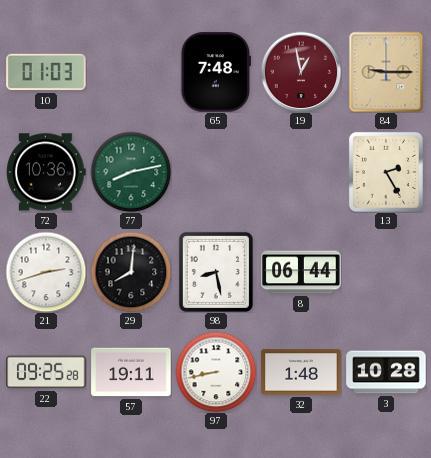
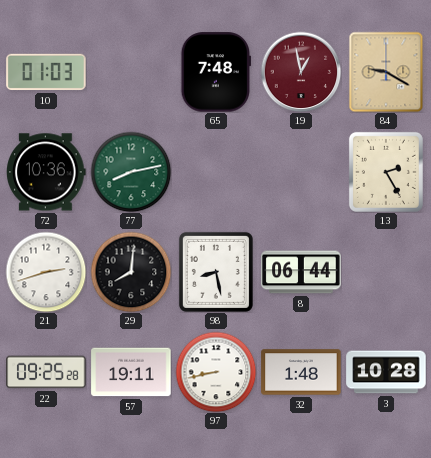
84: 9:15 -> 9:20 (386, 72)
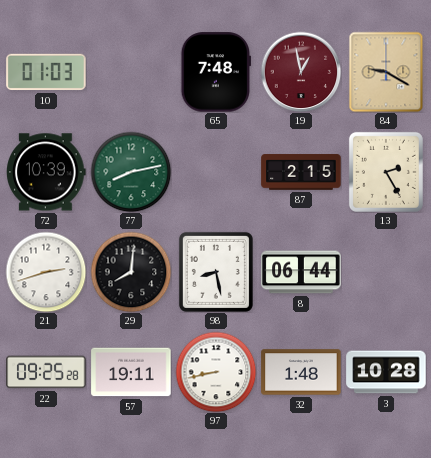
72: 10:36 -> 10:39 (47, 172)
87: none -> 2:15 (301, 172)
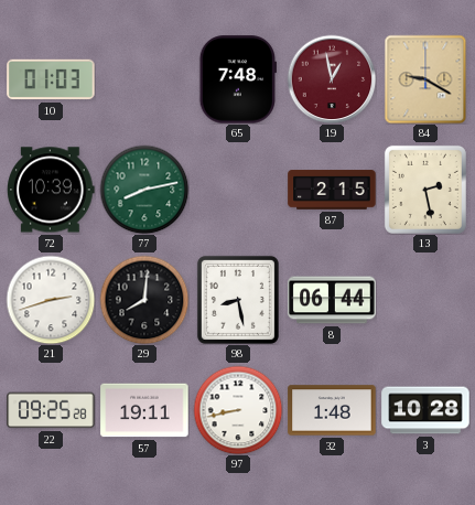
13: 2:25 -> 2:28 (425, 190)
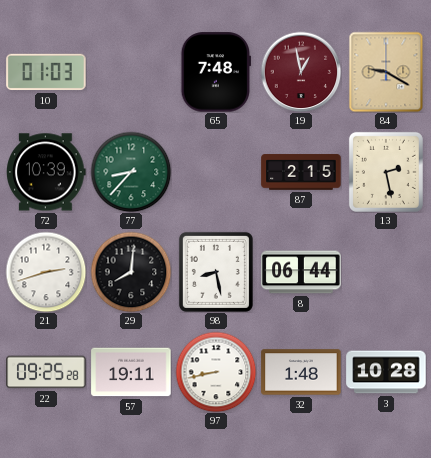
77: 8:13 -> 8:37 (131, 172)
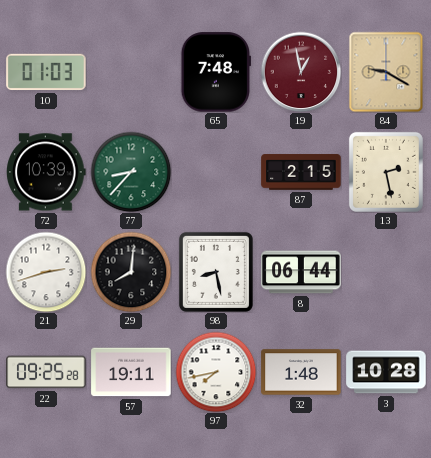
97: 8:43 -> 7:43 (216, 372)
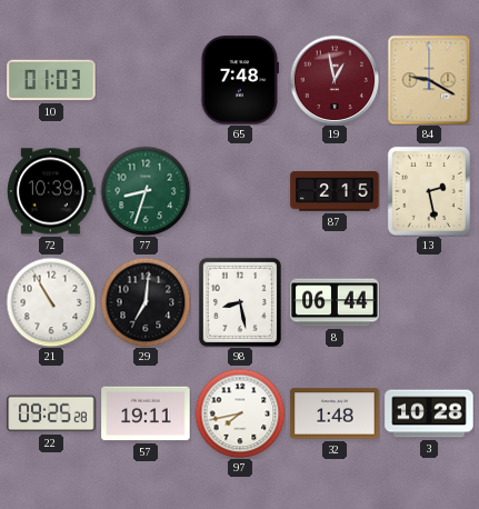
77: 8:37 -> 8:33 (146, 191)
21: 2:42 -> 10:55 (51, 302)
29: 8:01 -> 7:01 (146, 302)
